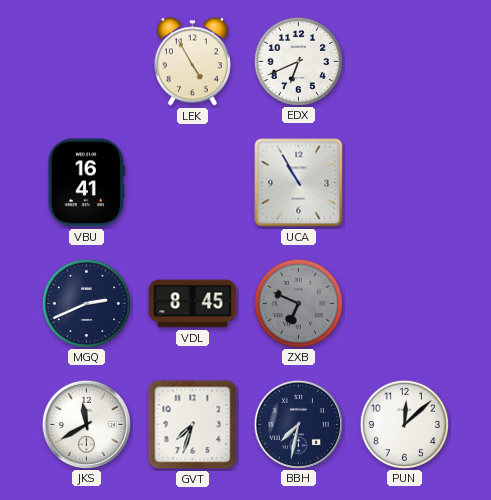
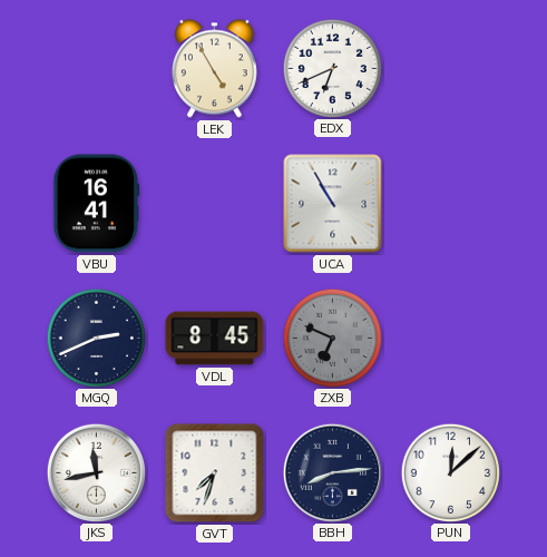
JKS: 11:40 -> 11:43 (96, 472)
BBH: 7:32 -> 8:14 (332, 472)
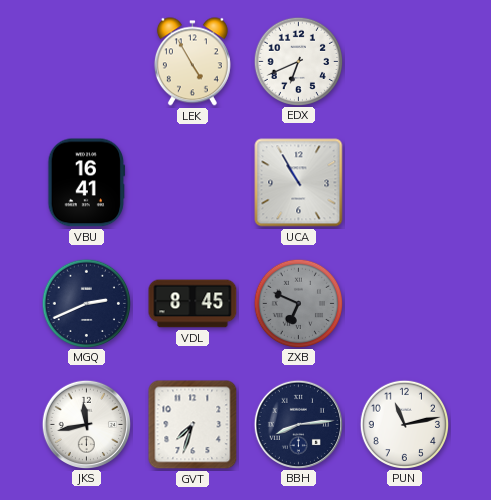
PUN: 12:08 -> 11:13 (404, 424)
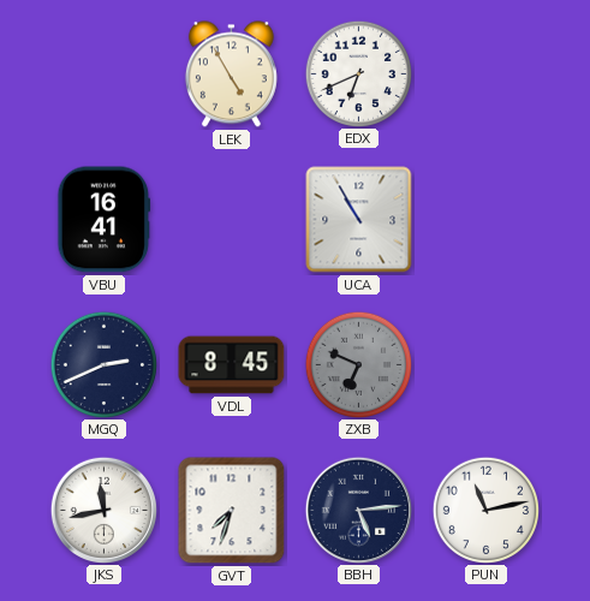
BBH: 8:14 -> 5:14 (358, 510)
